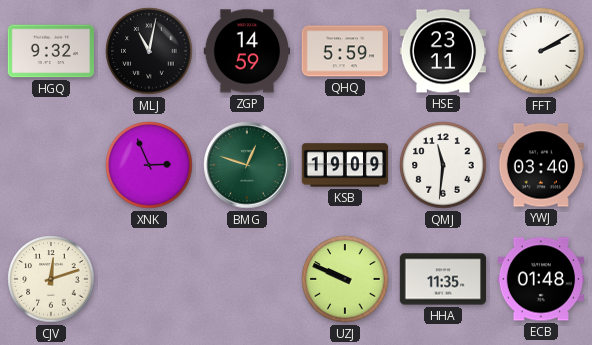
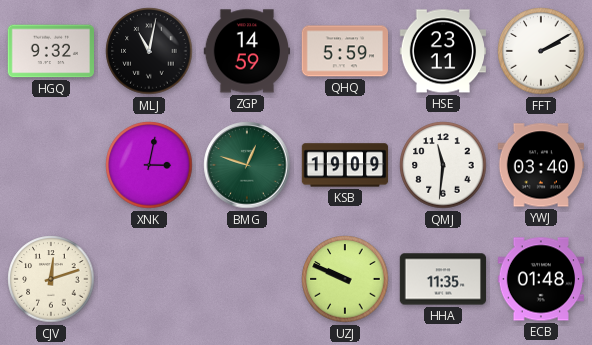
XNK: 2:56 -> 3:02 (149, 165)
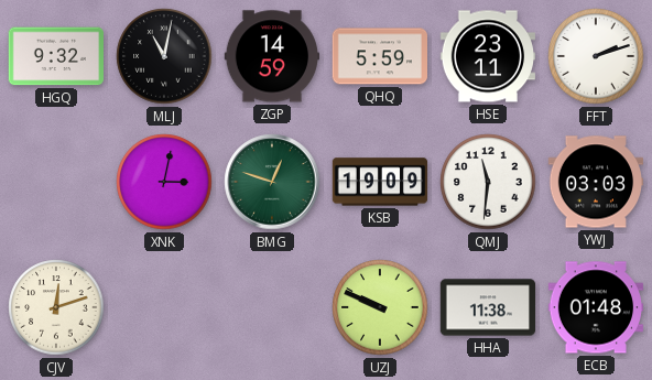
FFT: 2:10 -> 2:12 (596, 56)
YWJ: 03:40 -> 03:03 (596, 182)
HHA: 11:35 -> 11:38 (488, 307)
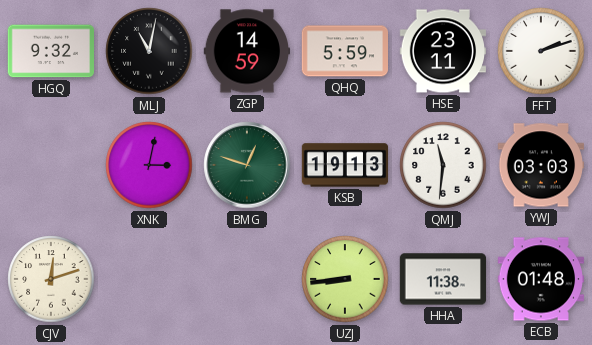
KSB: 19:09 -> 19:13 (345, 165)
UZJ: 9:49 -> 8:44 (345, 279)
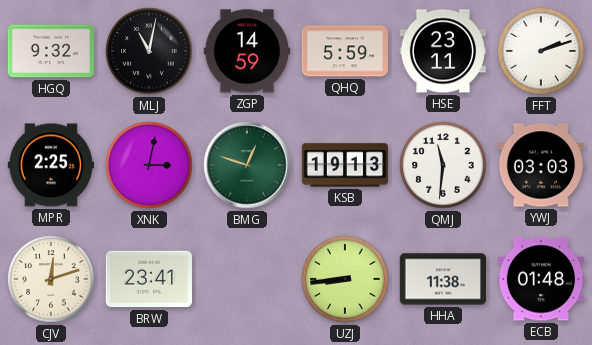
MPR: none -> 2:25 (50, 165)
BRW: none -> 23:41 (148, 279)
